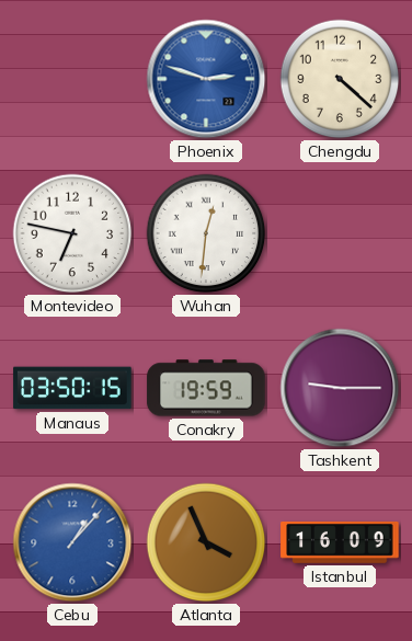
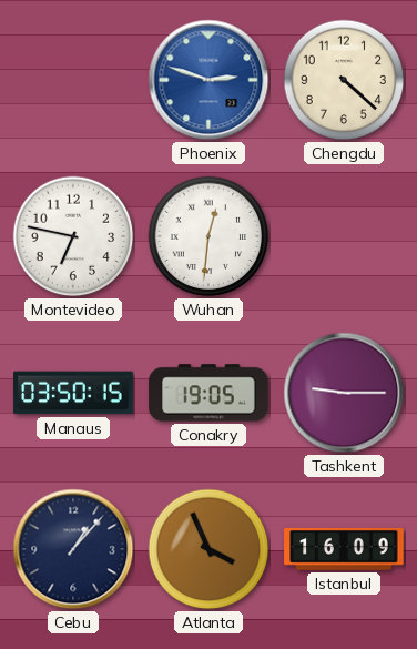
Conakry: 19:59 -> 19:05 (208, 393)
Cebu dial: blue -> navy (73, 549)
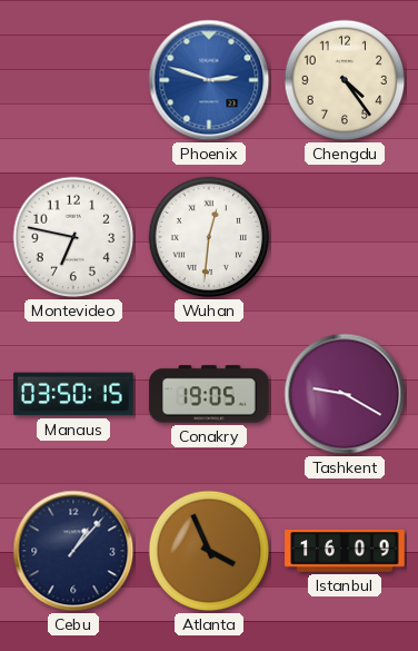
Chengdu: 4:22 -> 4:24 (345, 80)
Tashkent: 9:15 -> 9:20 (345, 394)
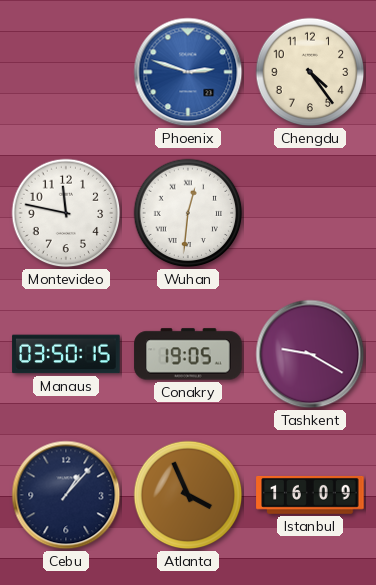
Montevideo: 6:47 -> 11:47 (66, 213)
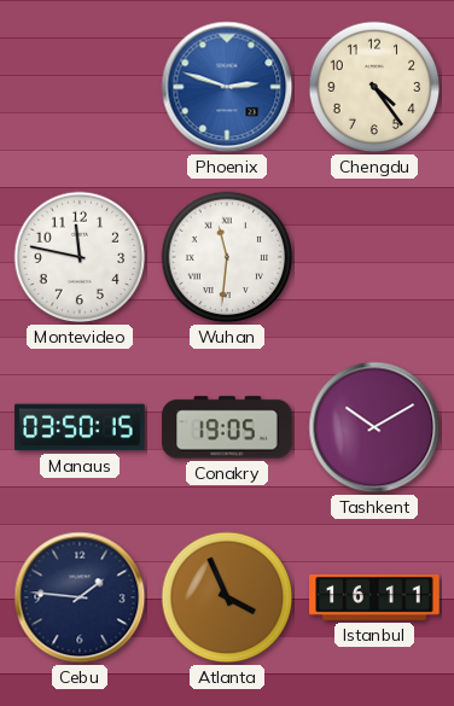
Wuhan: 12:31 -> 11:31 (227, 257)
Tashkent: 9:20 -> 10:10 (374, 427)
Cebu: 1:07 -> 1:46 (80, 597)
Istanbul: 16:09 -> 16:11 (374, 597)
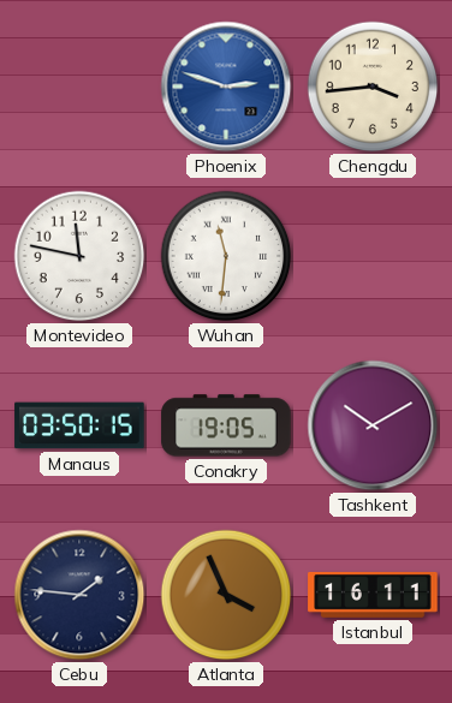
Chengdu: 4:24 -> 3:44 (373, 87)
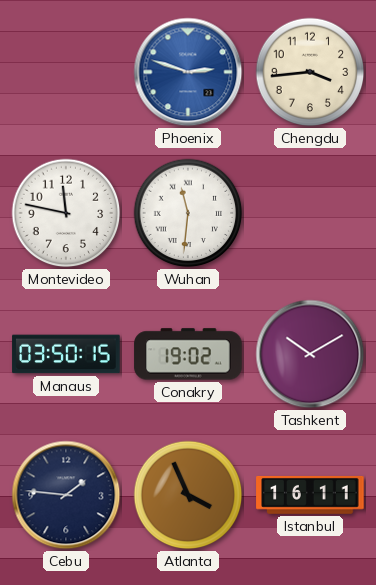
Conakry: 19:05 -> 19:02 (188, 354)
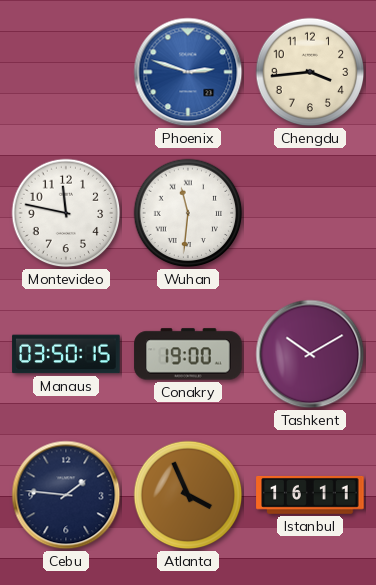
Conakry: 19:02 -> 19:00 (188, 354)
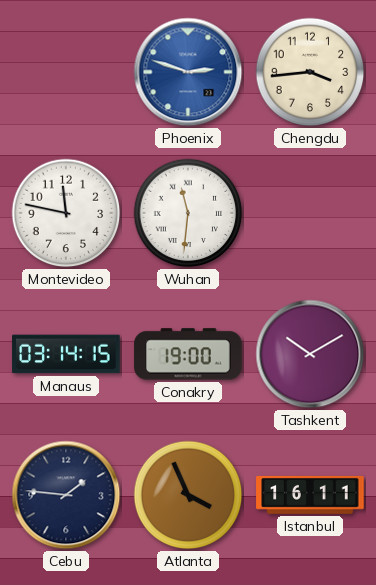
Manaus: 03:50 -> 03:14 (66, 354)
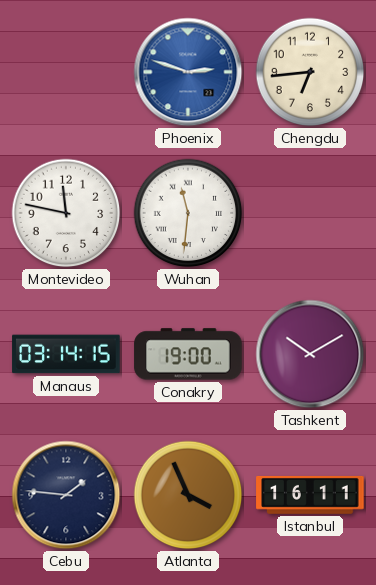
Chengdu: 3:44 -> 6:44 (310, 72)
